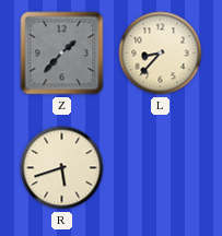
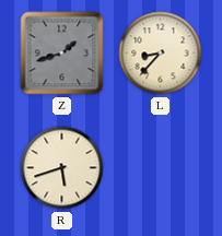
Z: 1:37 -> 1:42 (62, 54)
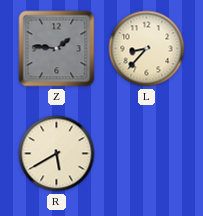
Z: 1:42 -> 1:46 (57, 49)
R: 5:42 -> 5:40 (57, 154)
